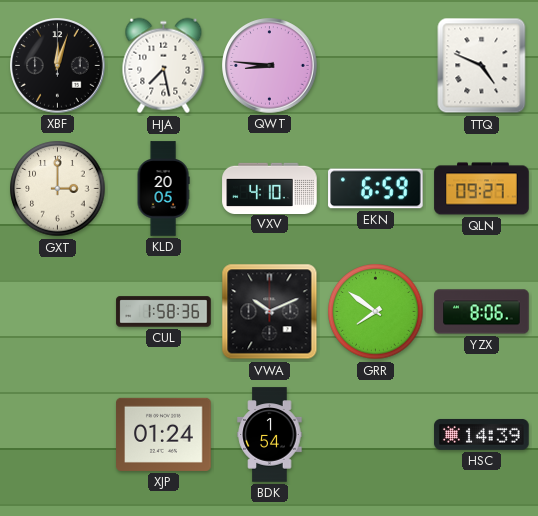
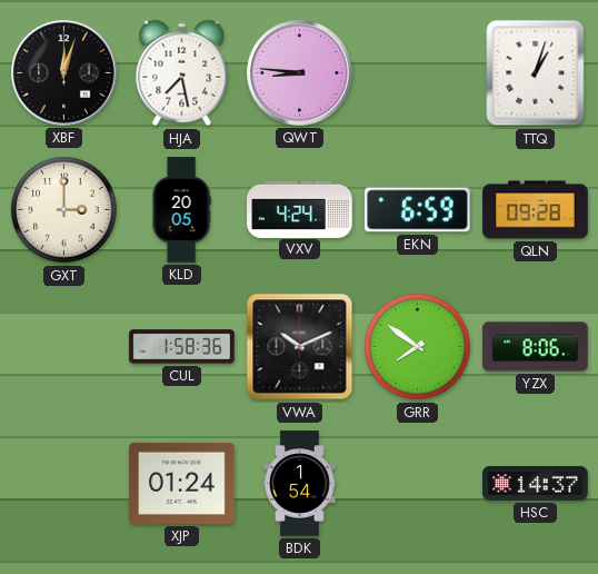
TTQ: 4:49 -> 1:03 (536, 73)
VXV: 4:10 -> 4:24 (300, 209)
QLN: 09:27 -> 09:28 (536, 210)
HSC: 14:39 -> 14:37 (536, 484)
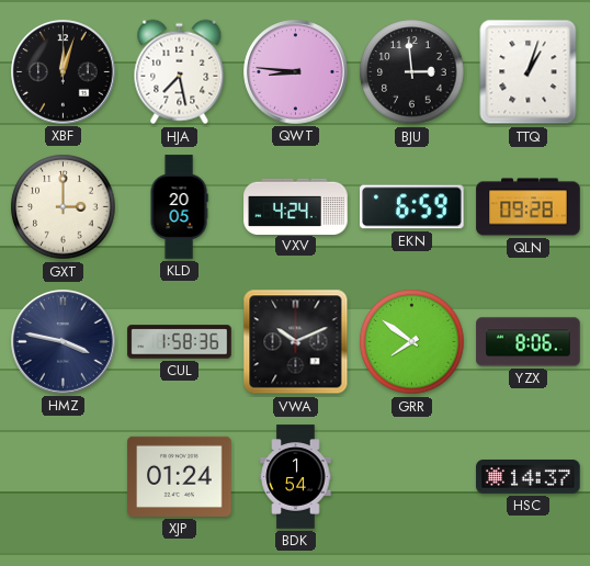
BJU: none -> 2:59 (412, 72)
HMZ: none -> 3:47 (64, 342)
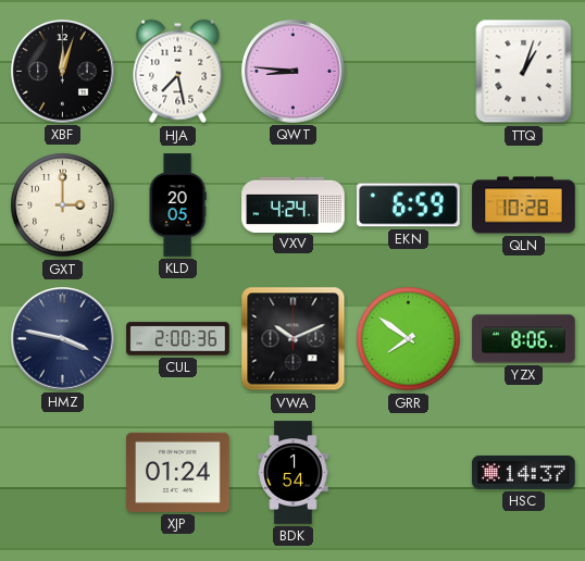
BJU: 2:59 -> none (412, 72)
QLN: 09:28 -> 10:28 (524, 205)
CUL: 1:58 -> 2:00 (178, 339)
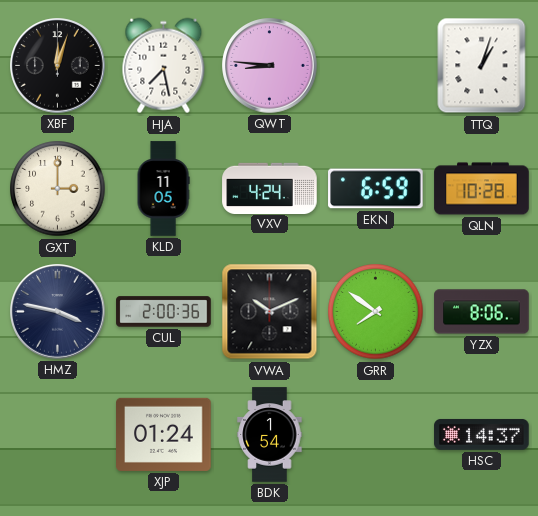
KLD: 20:05 -> 11:05 (163, 189)
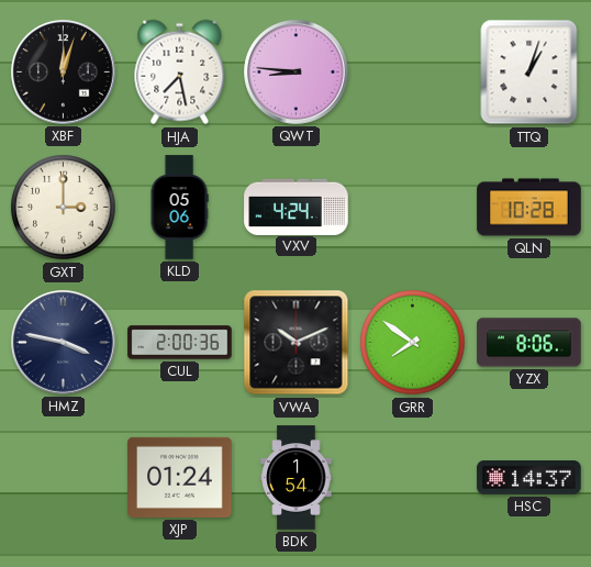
KLD: 11:05 -> 05:06 (179, 208)
EKN: 6:59 -> none (376, 189)
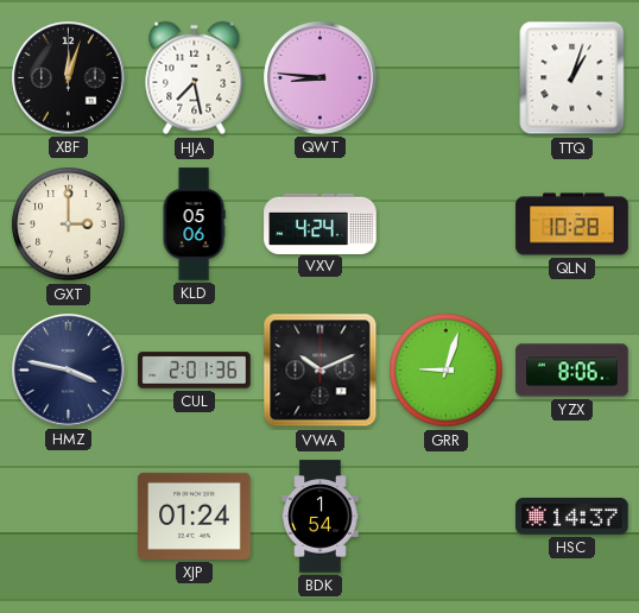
CUL: 2:00 -> 2:01 (195, 371)
GRR: 7:51 -> 9:03 (447, 371)
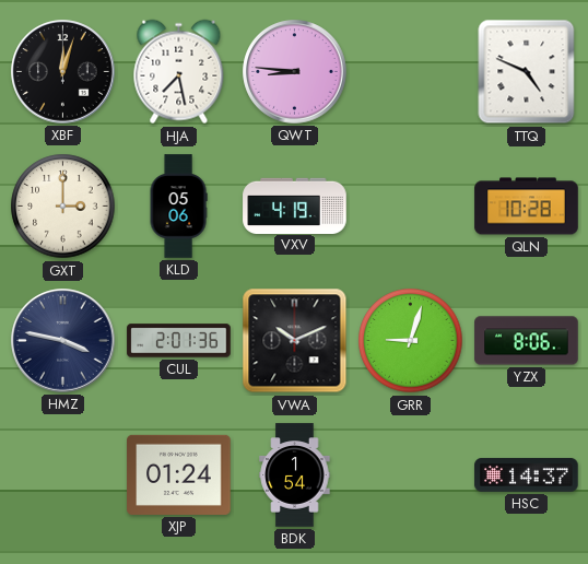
TTQ: 1:03 -> 4:49 (527, 72)
VXV: 4:24 -> 4:19 (295, 205)
